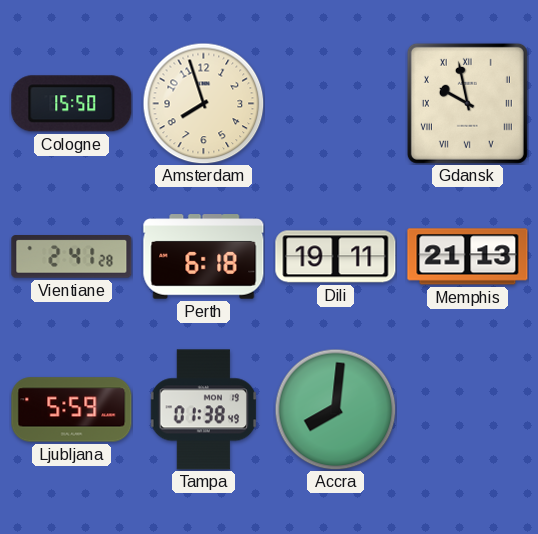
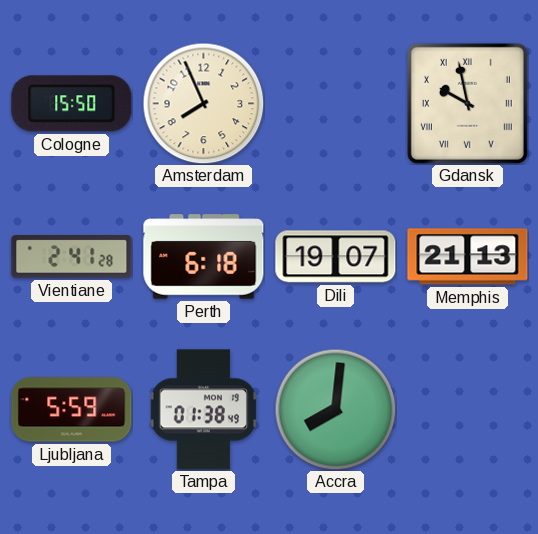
Amsterdam: 7:57 -> 7:56 (203, 103)
Dili: 19:11 -> 19:07 (336, 257)
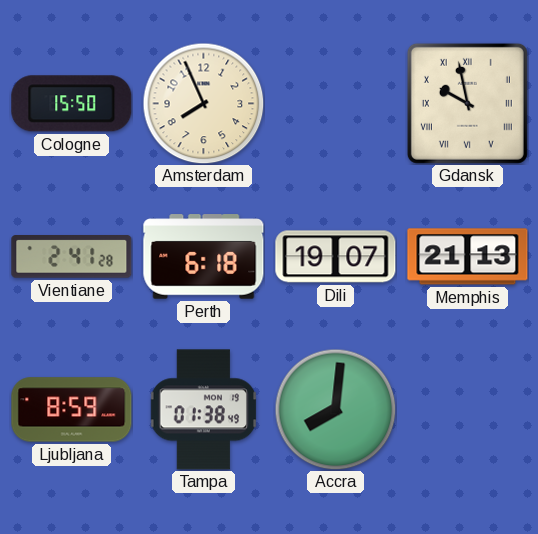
Ljubljana: 5:59 -> 8:59 (72, 410)
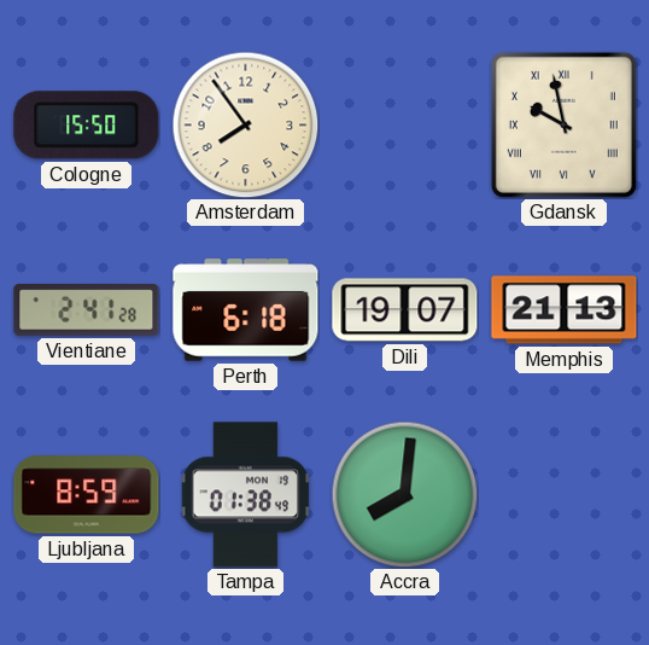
Amsterdam: 7:56 -> 7:54 (245, 124)
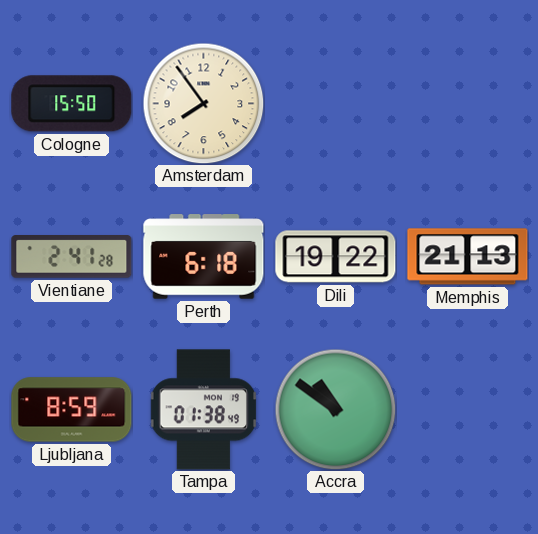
Gdansk: 9:58 -> none (563, 124)
Dili: 19:07 -> 19:22 (336, 257)
Accra: 8:01 -> 10:51 (335, 409)
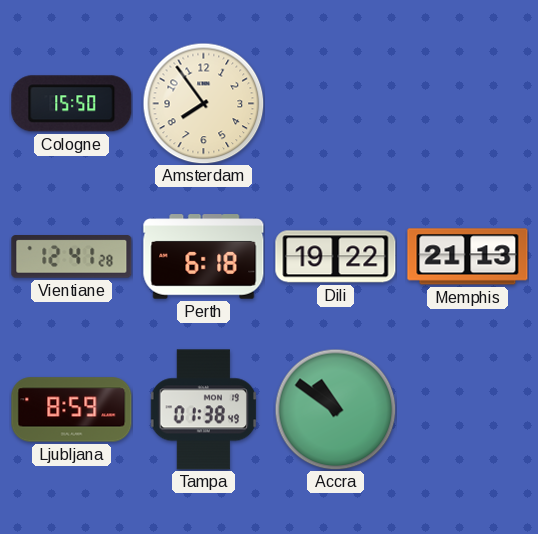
Vientiane: 2:41 -> 12:41 (72, 257)
